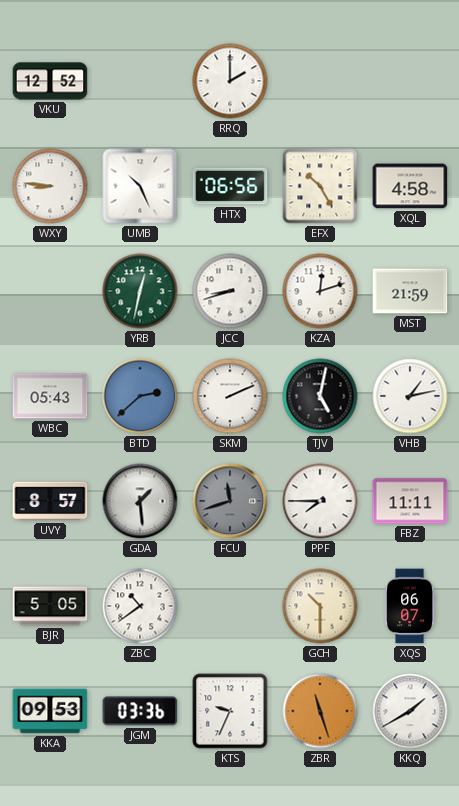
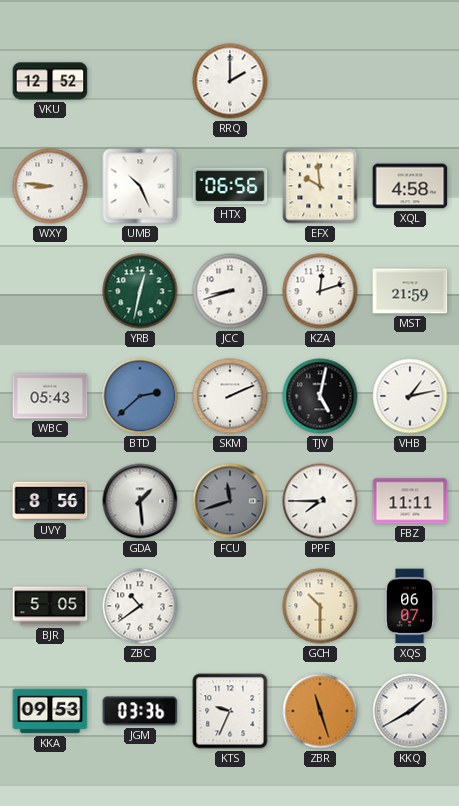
EFX: 10:25 -> 9:59 (320, 186)
UVY: 8:57 -> 8:56 (50, 501)
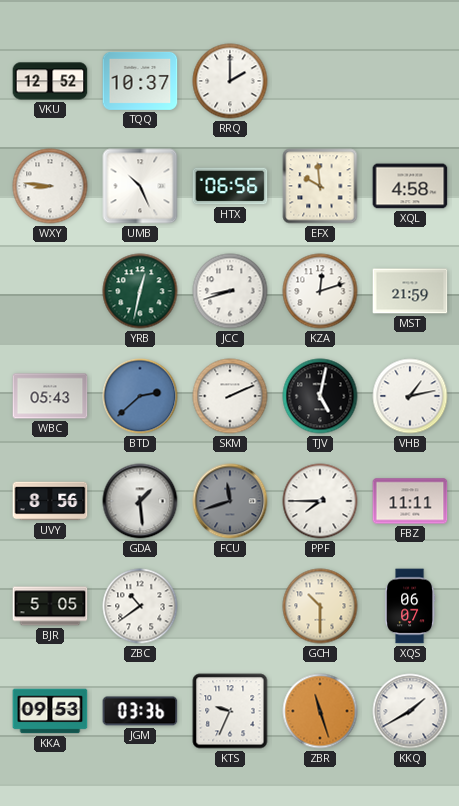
TQQ: none -> 10:37 (140, 81)
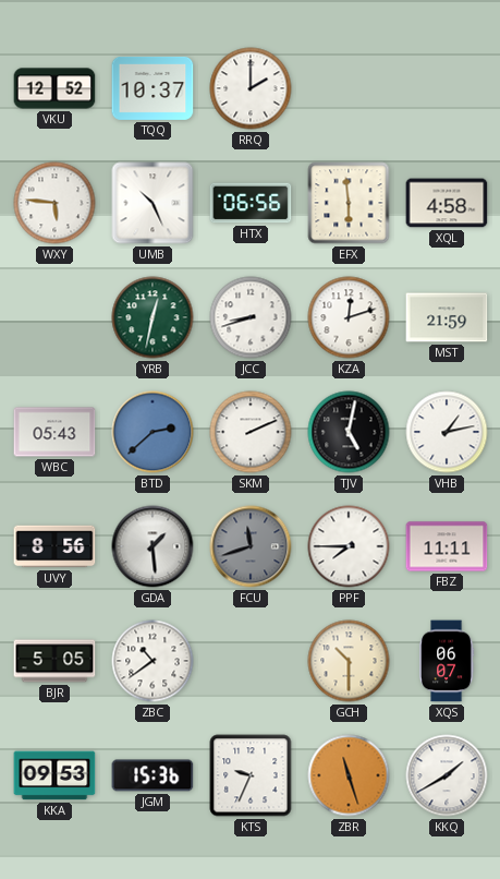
WXY: 8:46 -> 5:46 (54, 203)
EFX: 9:59 -> 5:59 (349, 203)
JGM: 03:36 -> 15:36 (153, 775)
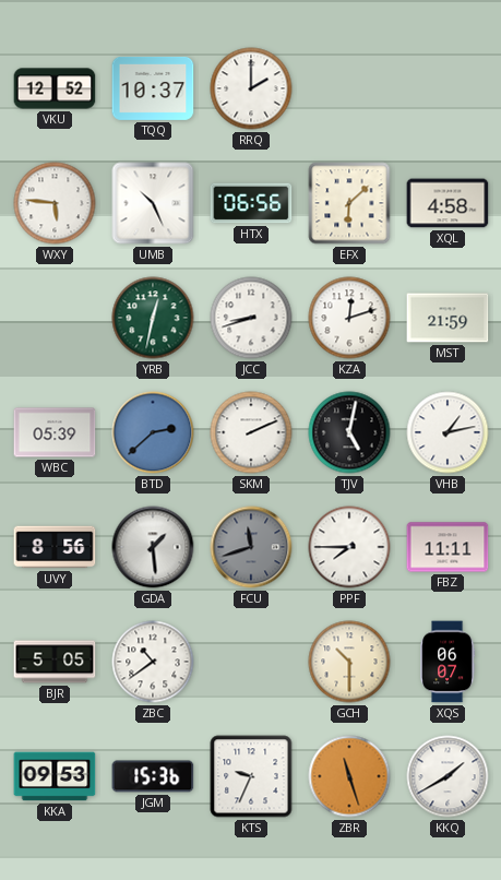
EFX: 5:59 -> 6:08 (349, 203)
WBC: 05:43 -> 05:39 (55, 432)
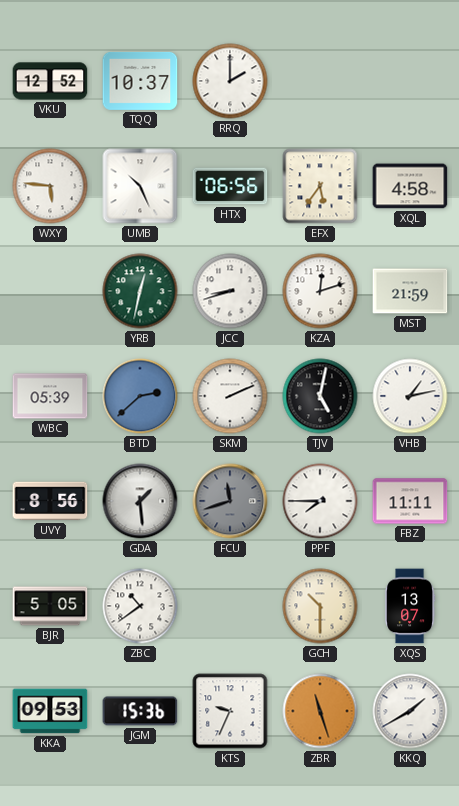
EFX: 6:08 -> 5:36 (320, 186)
XQS: 06:07 -> 13:07 (411, 606)
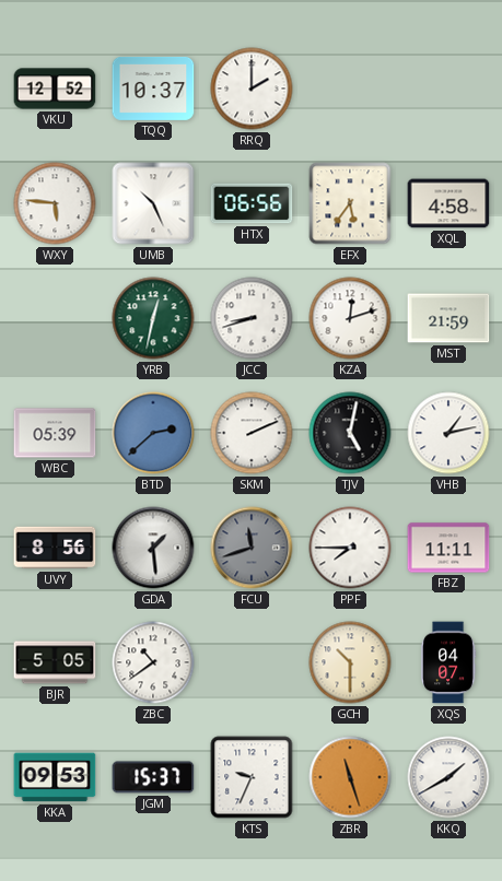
XQS: 13:07 -> 04:07 (450, 662)
JGM: 15:36 -> 15:37 (153, 777)
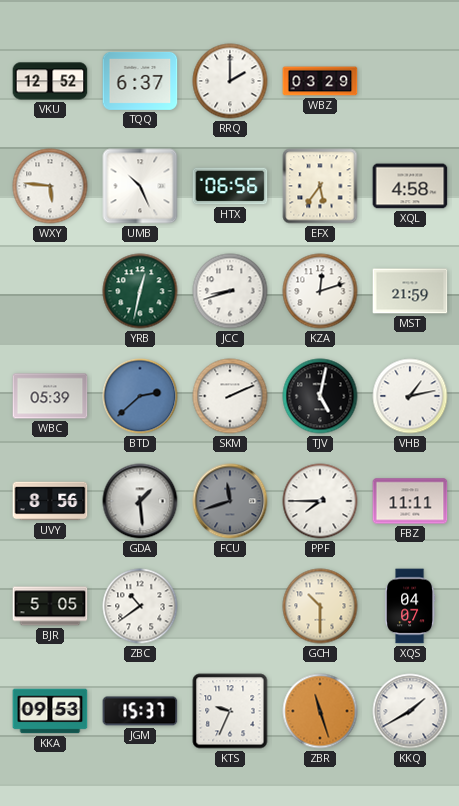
TQQ: 10:37 -> 6:37 (140, 81)
WBZ: none -> 03:29 (320, 81)
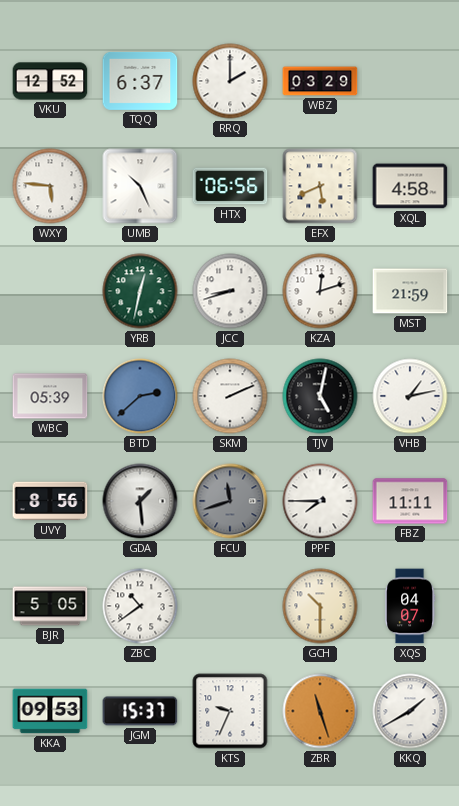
EFX: 5:36 -> 5:41 (320, 186)
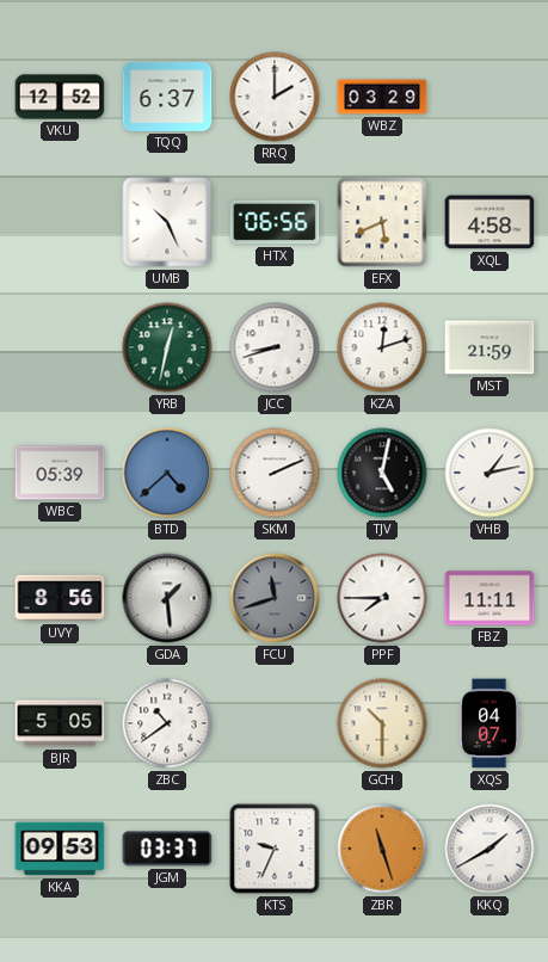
WXY: 5:46 -> none (50, 186)
BTD: 2:38 -> 4:38 (167, 473)
JGM: 15:37 -> 03:37 (167, 849)
